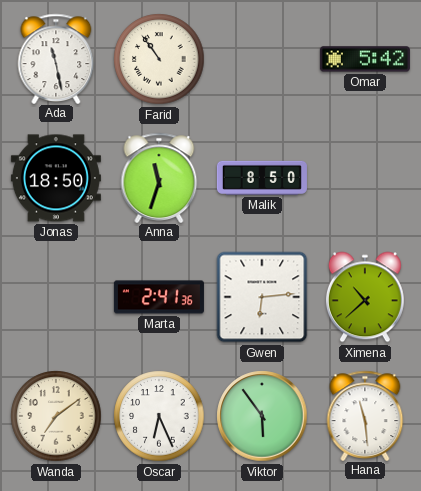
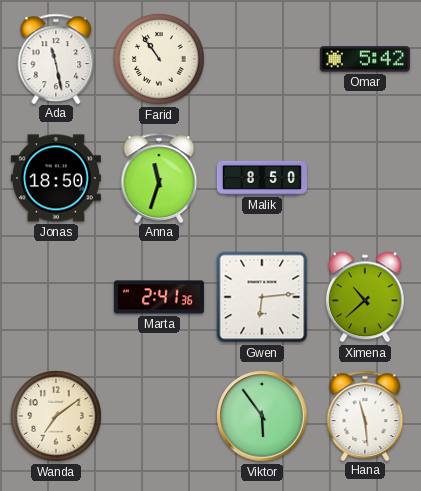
Oscar: 6:26 -> none (159, 416)
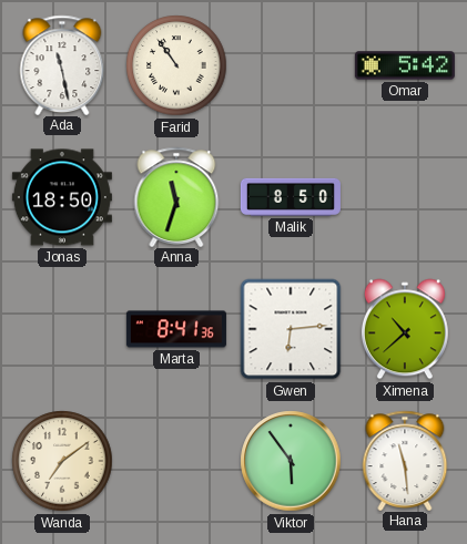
Marta: 2:41 -> 8:41 (176, 329)
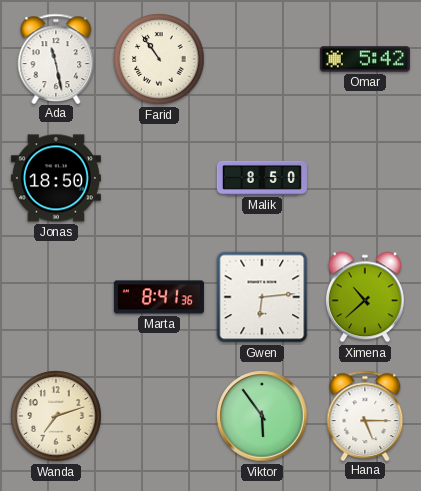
Anna: 11:33 -> none (176, 196)
Wanda: 7:09 -> 7:12 (56, 416)
Hana: 11:29 -> 5:15 (365, 415)
